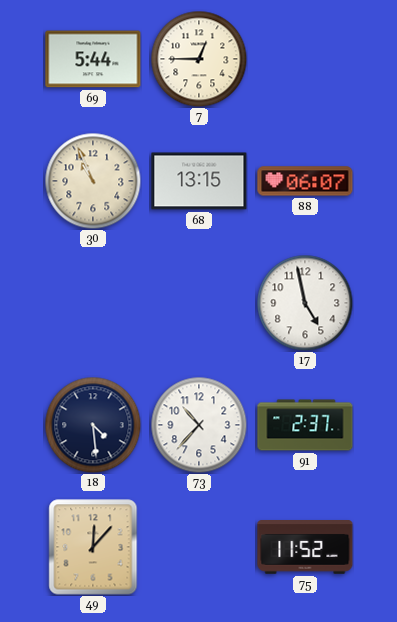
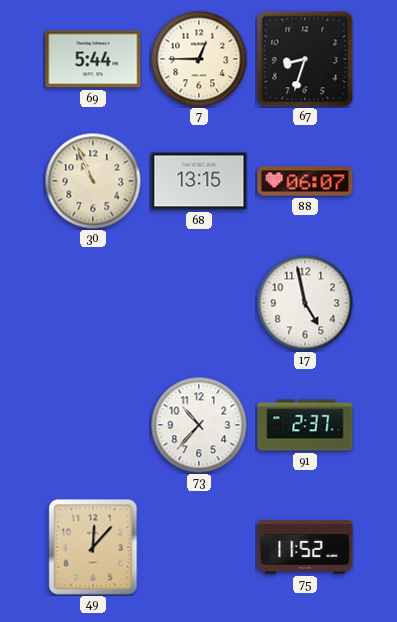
67: none -> 8:33 (305, 59)
18: 4:29 -> none (93, 425)
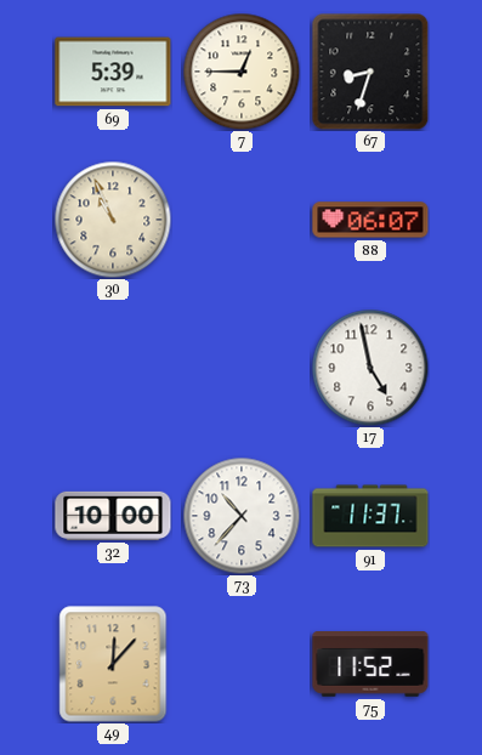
69: 5:44 -> 5:39 (113, 72)
68: 13:15 -> none (199, 181)
32: none -> 10:00 (113, 516)
91: 2:37 -> 11:37 (370, 516)
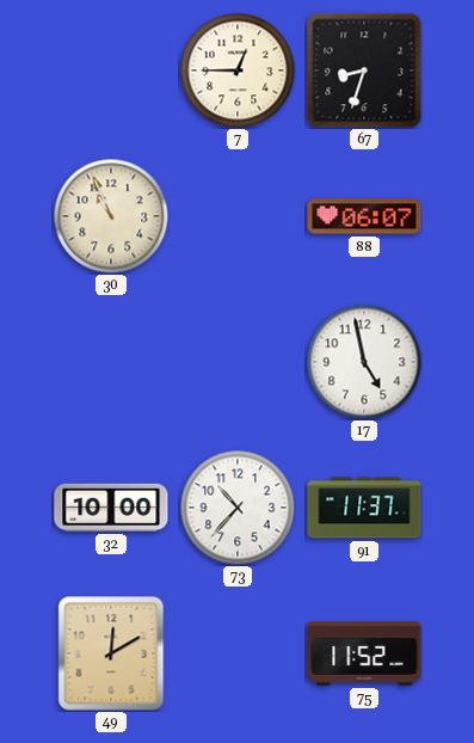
69: 5:39 -> none (113, 72)
49: 12:07 -> 12:10 (111, 653)
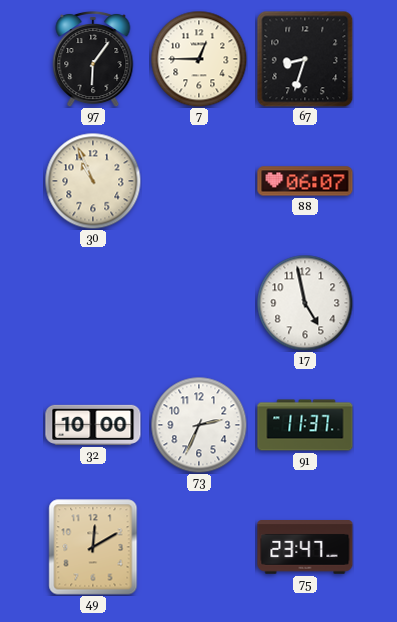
97: none -> 6:06 (93, 59)
73: 10:37 -> 2:34 (199, 425)
75: 11:52 -> 23:47 (305, 548)
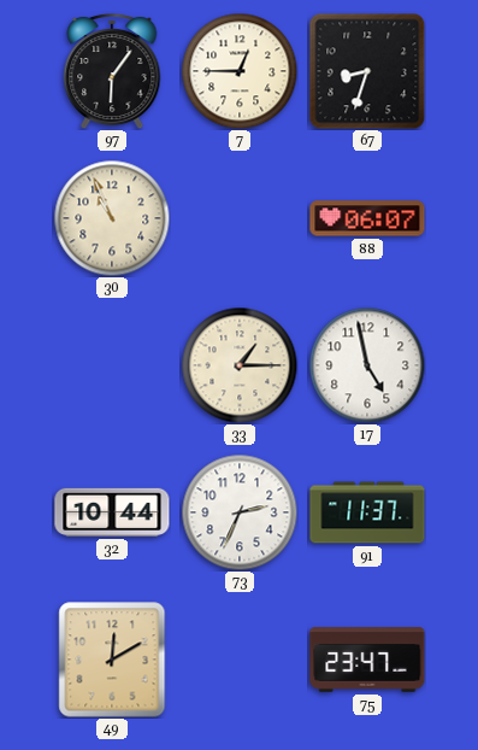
33: none -> 1:15 (240, 365)
32: 10:00 -> 10:44 (112, 512)
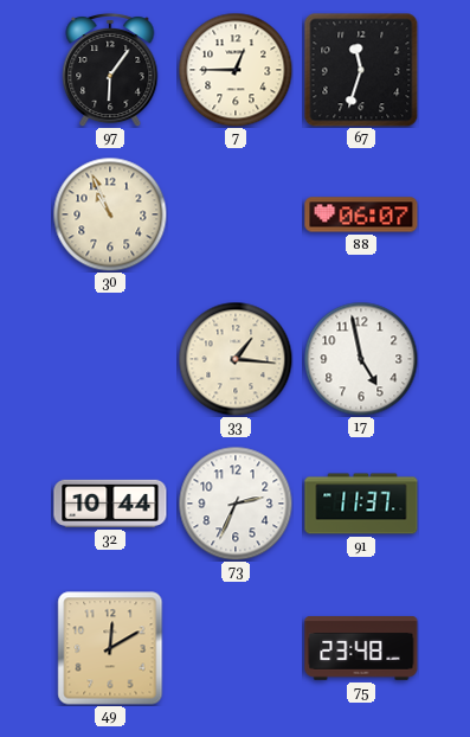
67: 8:33 -> 11:33 (361, 70)
33: 1:15 -> 1:16 (236, 359)
75: 23:47 -> 23:48 (361, 649)
